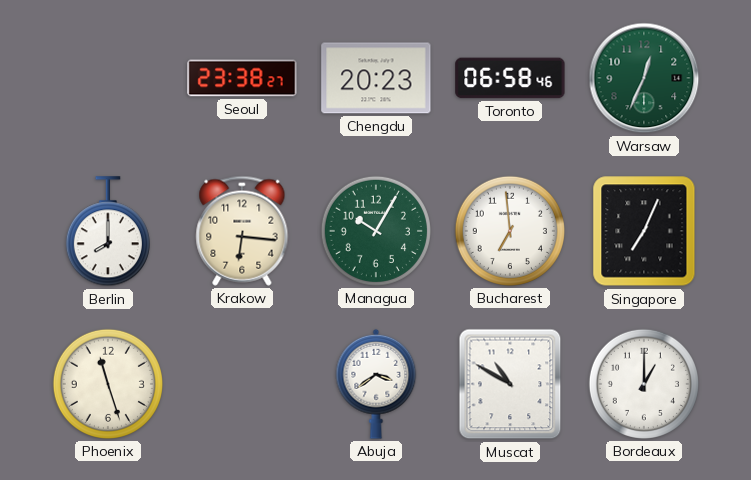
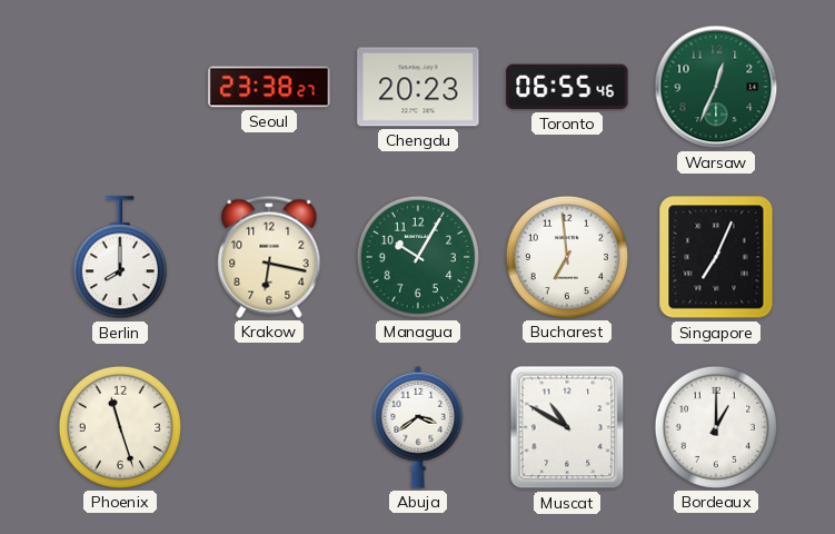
Toronto: 06:58 -> 06:55 (567, 87)
Krakow: 6:16 -> 6:17 (269, 257)
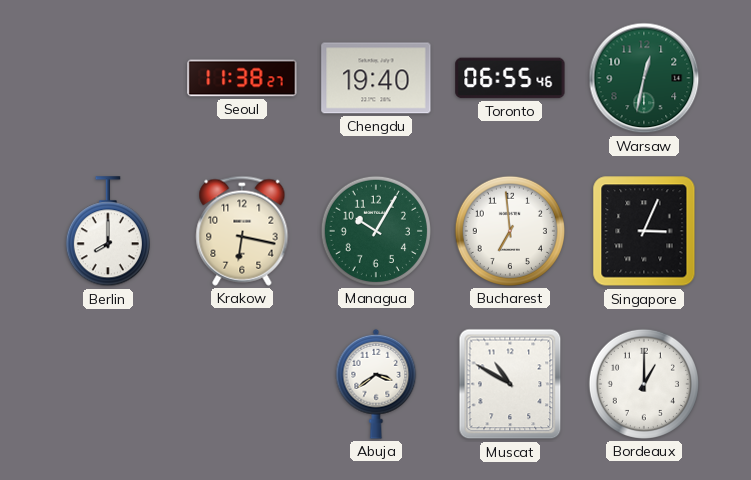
Seoul: 23:38 -> 11:38 (242, 78)
Chengdu: 20:23 -> 19:40 (376, 78)
Warsaw: 12:34 -> 12:32 (644, 78)
Singapore: 7:04 -> 3:04 (644, 231)
Phoenix: 11:27 -> none (120, 427)
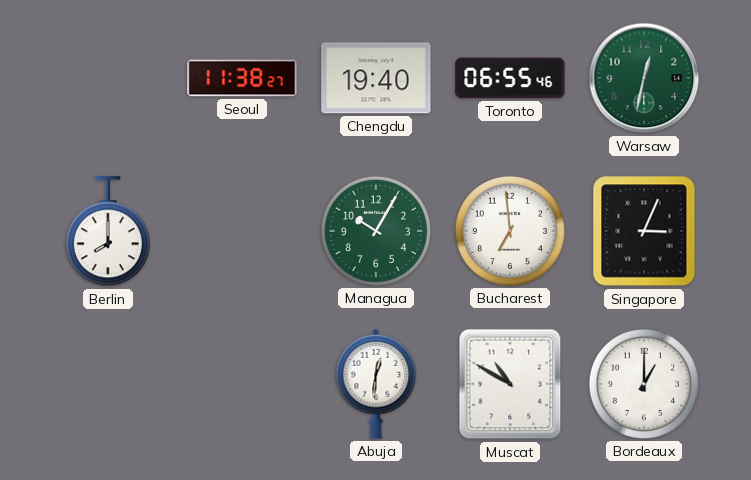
Krakow: 6:17 -> none (242, 231)
Abuja: 3:39 -> 12:31 (376, 384)
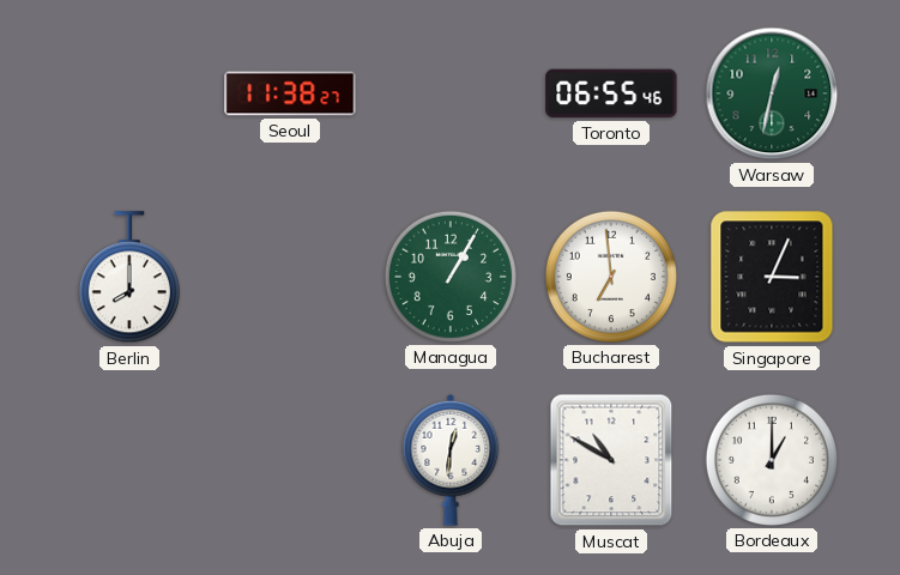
Chengdu: 19:40 -> none (376, 78)
Managua: 10:05 -> 1:05 (451, 277)
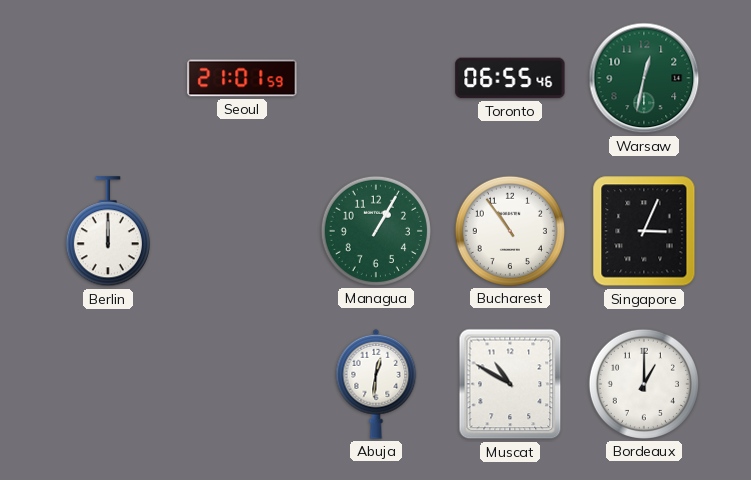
Seoul: 11:38 -> 21:01 (242, 78)
Berlin: 8:00 -> 12:00 (108, 232)
Bucharest: 6:59 -> 10:54 (510, 231)
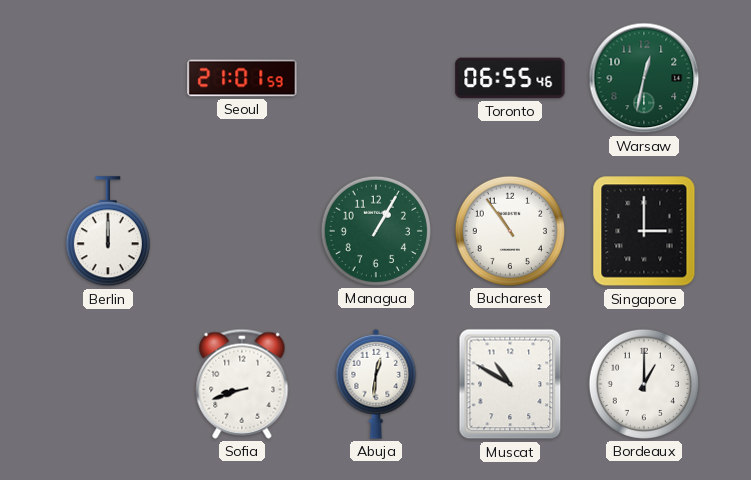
Singapore: 3:04 -> 3:00 (644, 231)
Sofia: none -> 8:42 (242, 384)
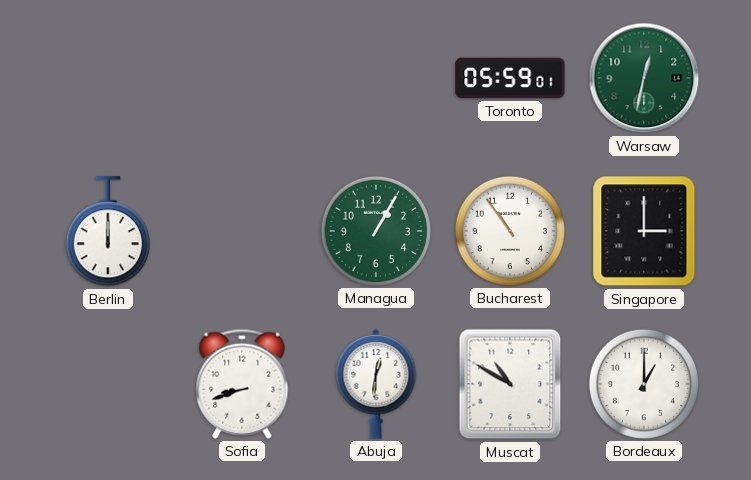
Seoul: 21:01 -> none (242, 78)
Toronto: 06:55 -> 05:59 (510, 78)
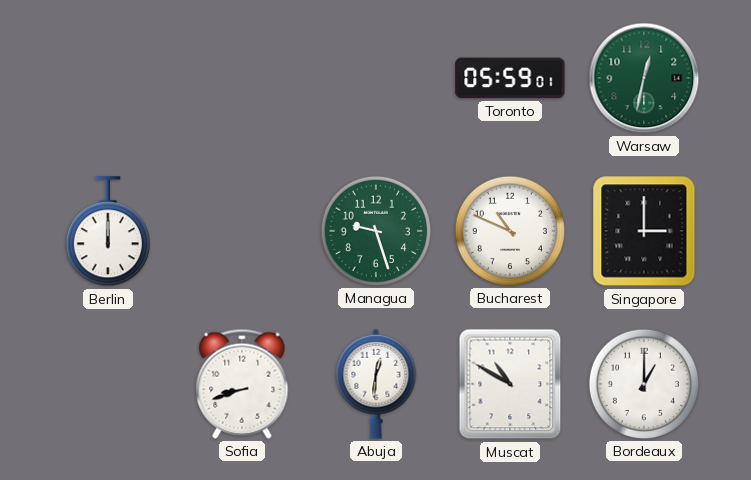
Managua: 1:05 -> 9:27 (376, 231)
Bucharest: 10:54 -> 10:49 (510, 231)
